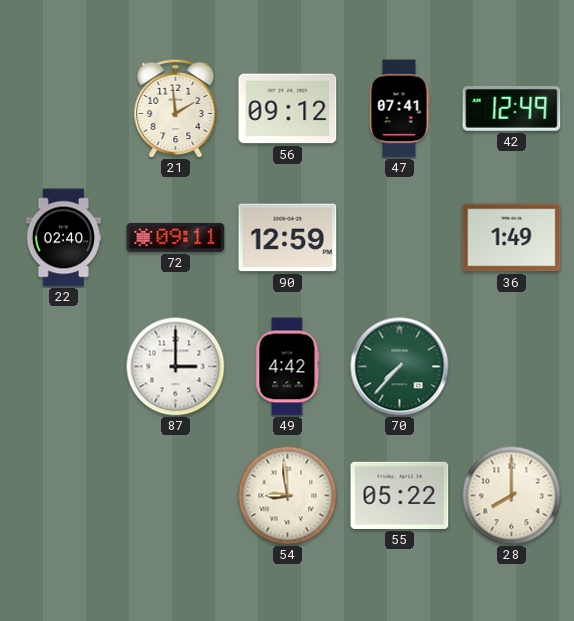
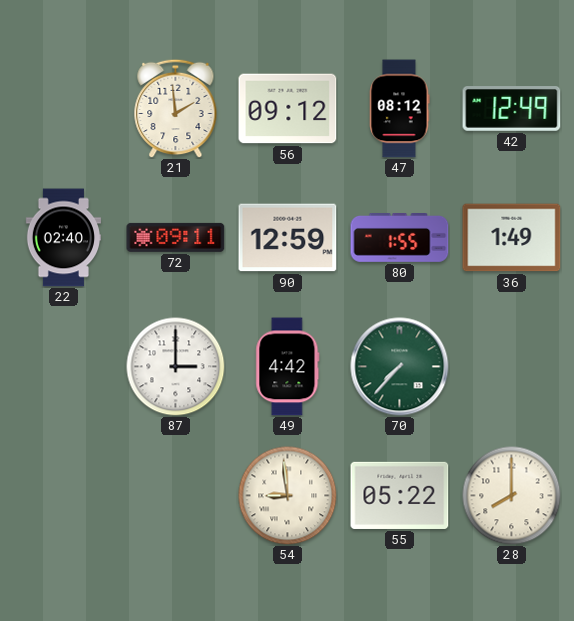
47: 07:41 -> 08:12 (399, 109)
80: none -> 1:55 (400, 238)
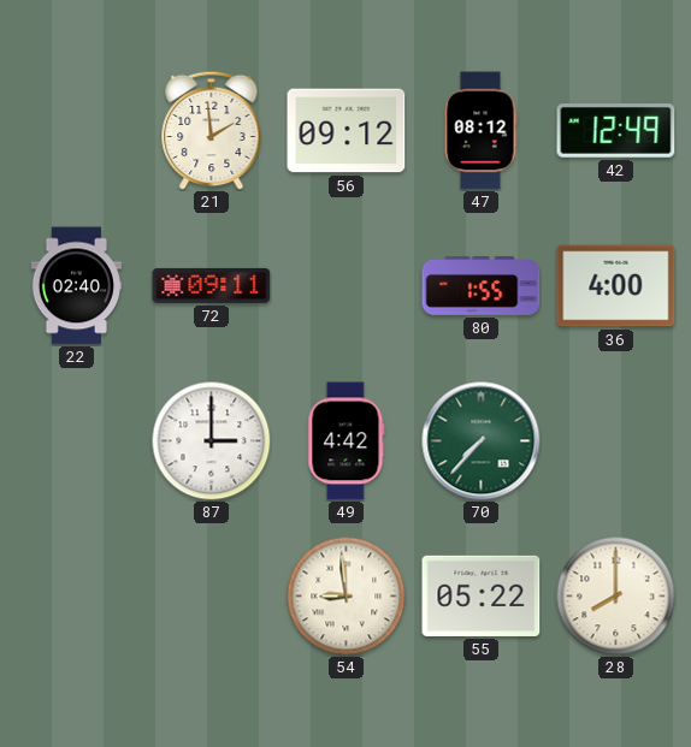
90: 12:59 -> none (288, 238)
36: 1:49 -> 4:00 (616, 286)
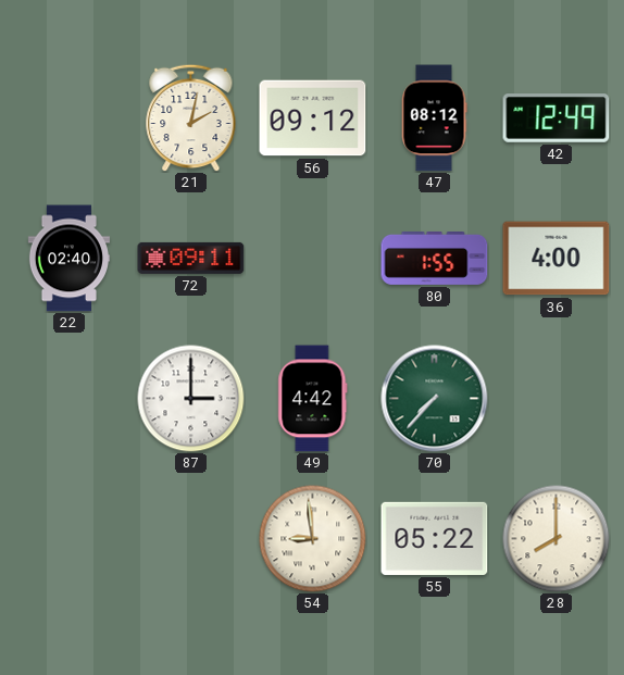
21: 1:59 -> 2:02 (191, 117)
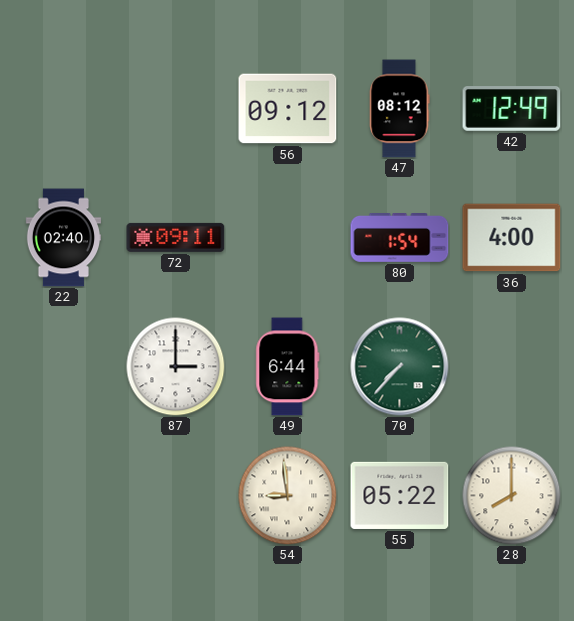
21: 2:02 -> none (191, 117)
80: 1:55 -> 1:54 (400, 238)
49: 4:42 -> 6:44 (288, 367)
